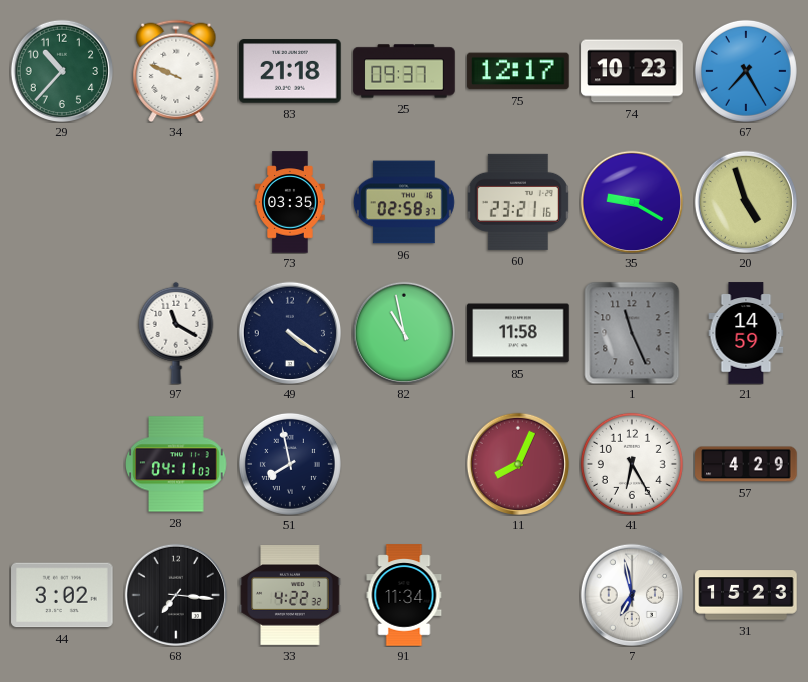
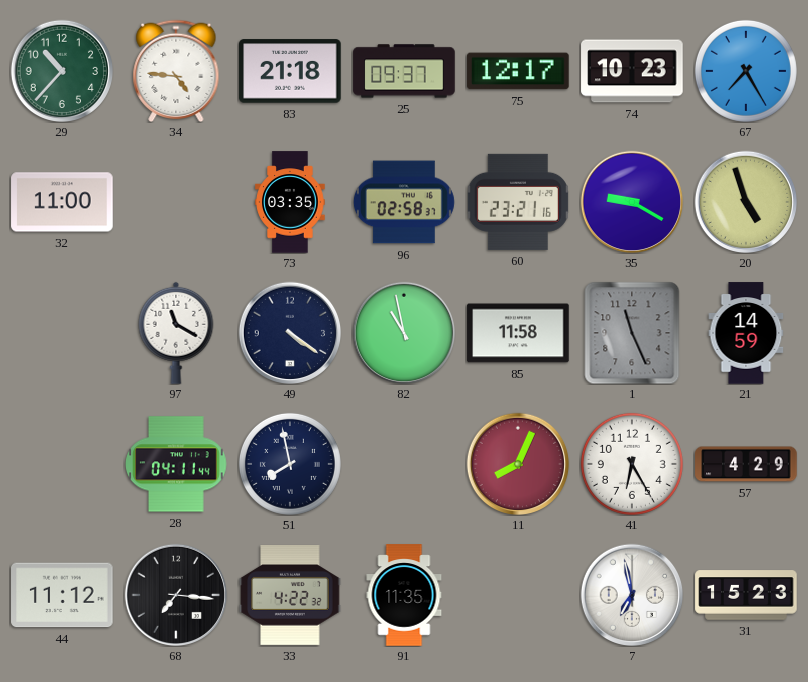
34: 9:49 -> 4:46 (176, 71)
32: none -> 11:00 (62, 202)
28: 04:11:03 -> 04:11:44 (176, 464)
44: 3:02 -> 11:12 (62, 595)
91: 11:34 -> 11:35 (404, 595)
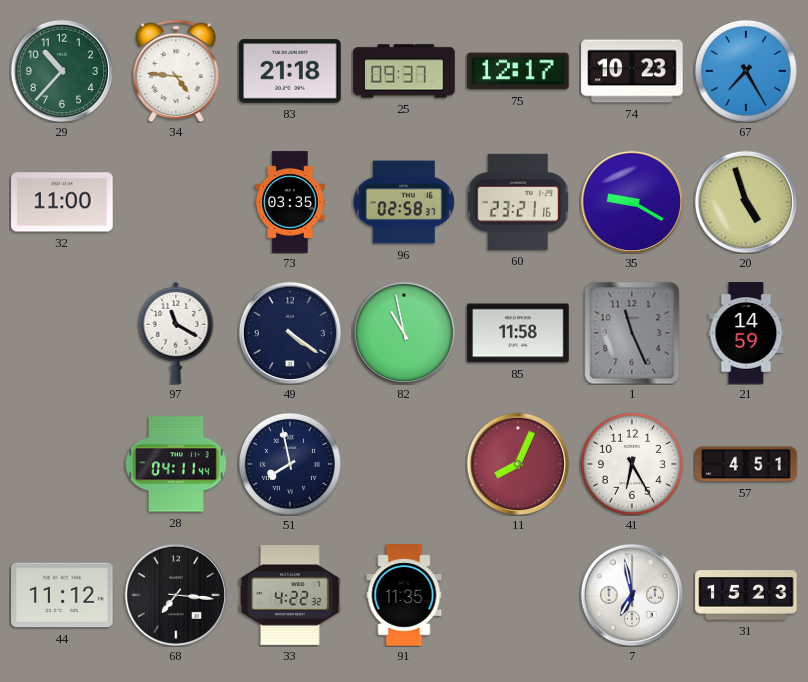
57: 4:29 -> 4:51 (746, 464)
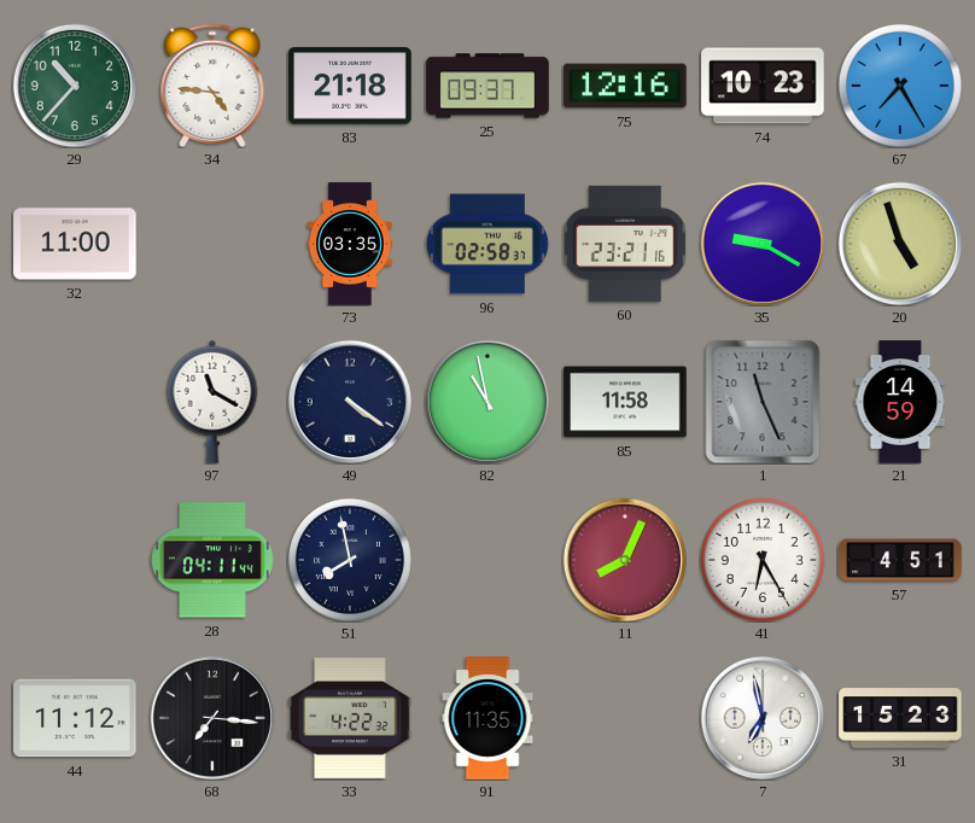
75: 12:17 -> 12:16 (625, 86)
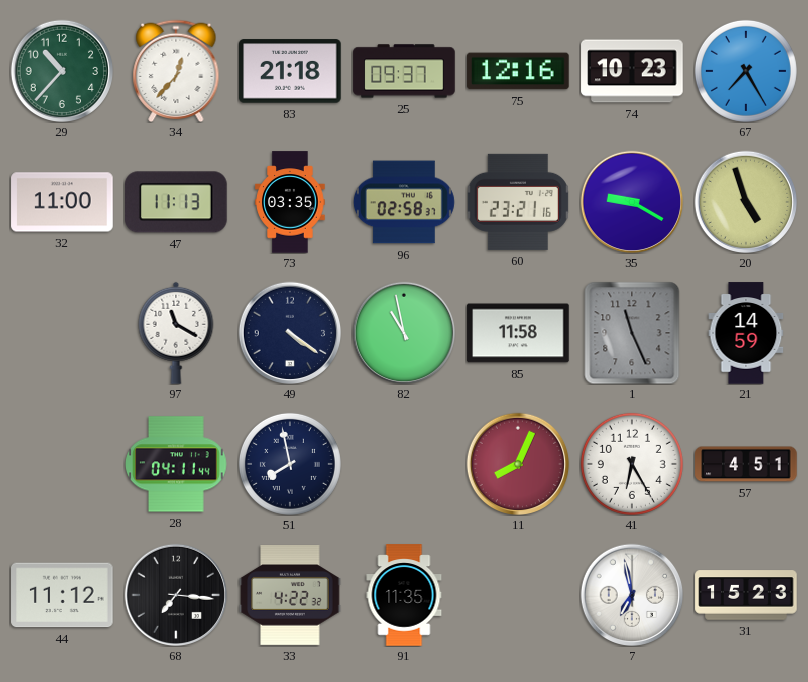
34: 4:46 -> 12:37 (176, 71)
47: none -> 11:13 (176, 202)
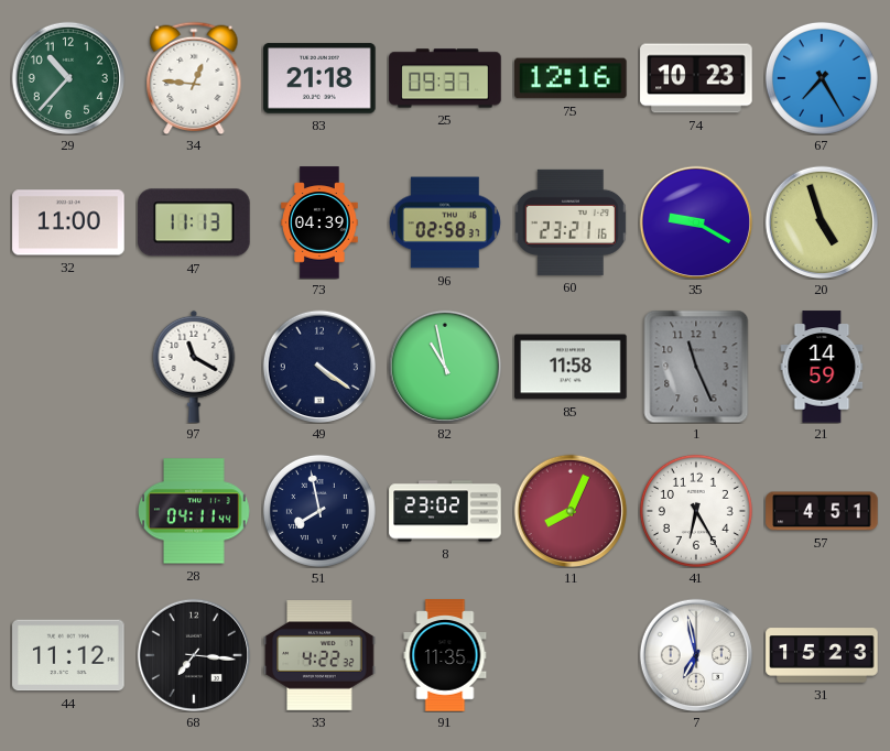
34: 12:37 -> 12:46 (194, 78)
73: 03:35 -> 04:39 (319, 222)
8: none -> 23:02 (445, 511)
